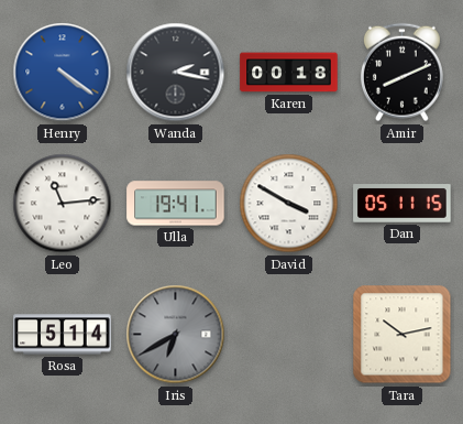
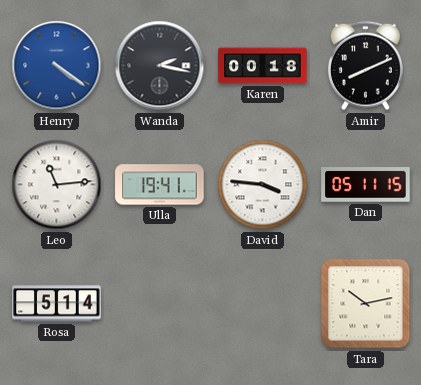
David: 3:50 -> 3:46 (263, 185)
Iris: 6:40 -> none (176, 335)
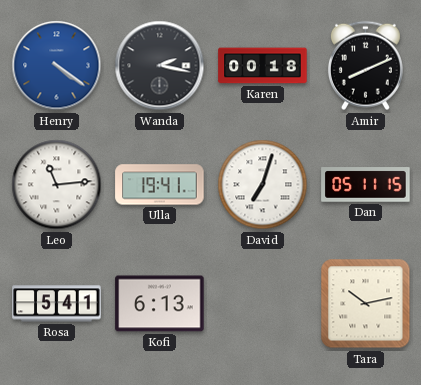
David: 3:46 -> 7:03 (263, 185)
Rosa: 5:14 -> 5:41 (57, 304)
Kofi: none -> 6:13 (160, 304)
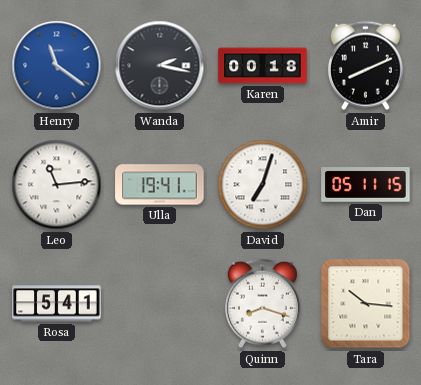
Henry: 4:21 -> 11:21 (57, 66)
Kofi: 6:13 -> none (160, 304)
Quinn: none -> 8:18 (262, 304)
Tara: 10:13 -> 10:16 (366, 304)
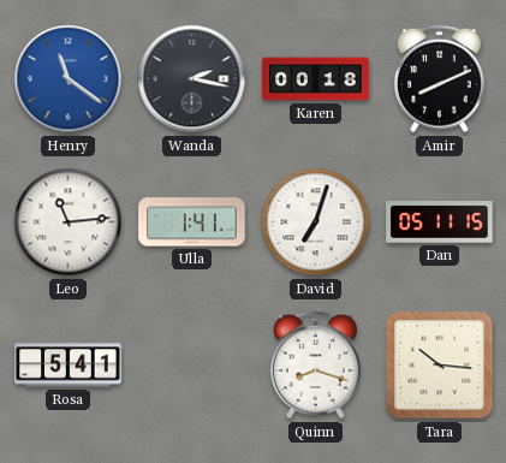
Ulla: 19:41 -> 1:41 (192, 222)
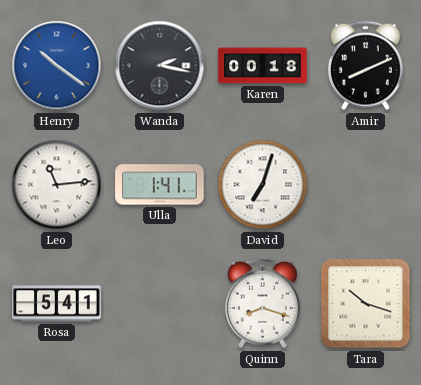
Henry: 11:21 -> 10:21 (57, 66)
Dan: 05:11 -> none (440, 222)
Tara: 10:16 -> 10:18 (366, 304)
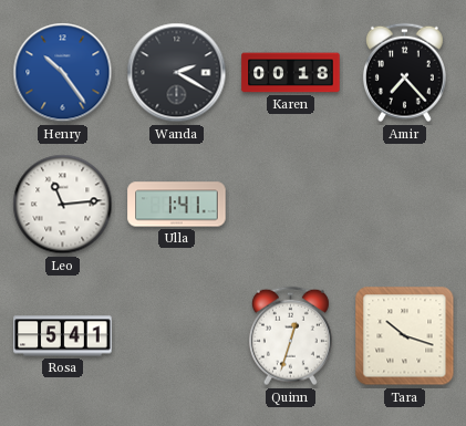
Henry: 10:21 -> 10:24 (63, 73)
Wanda: 2:17 -> 2:20 (177, 73)
Amir: 8:11 -> 7:23 (404, 73)
David: 7:03 -> none (263, 185)
Quinn: 8:18 -> 12:33 (290, 336)
